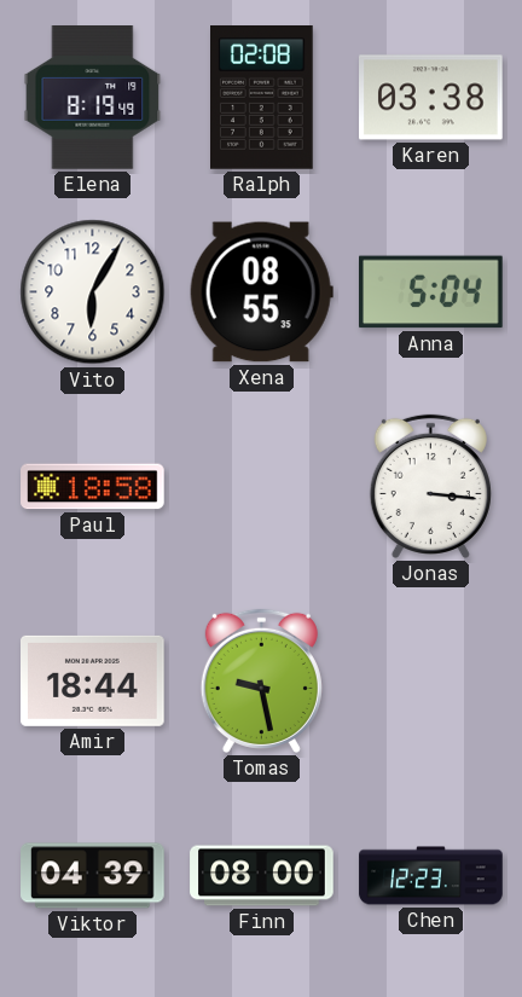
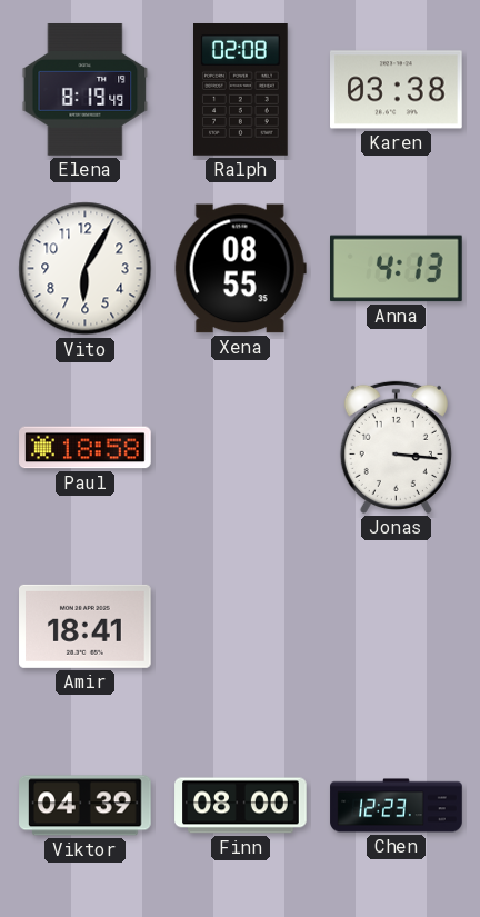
Anna: 5:04 -> 4:13 (397, 269)
Amir: 18:44 -> 18:41 (86, 626)
Tomas: 9:28 -> none (261, 680)
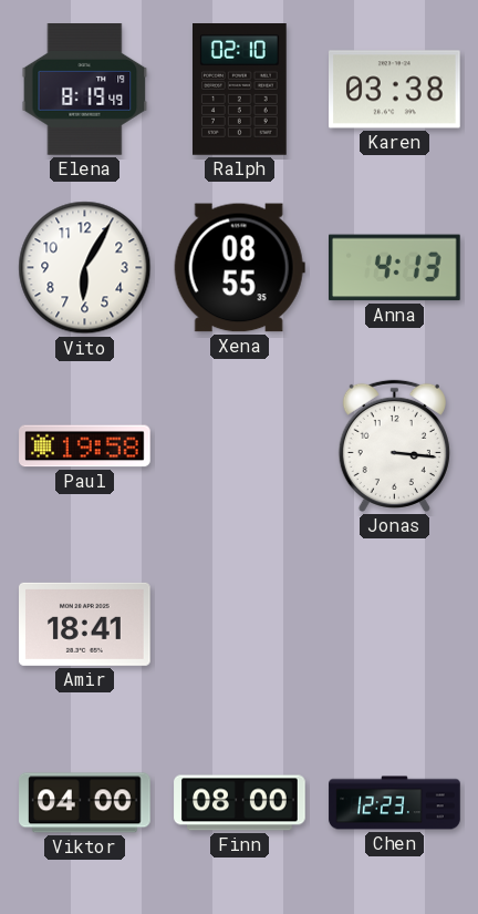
Ralph: 02:08 -> 02:10 (240, 90)
Paul: 18:58 -> 19:58 (85, 446)
Viktor: 04:39 -> 04:00 (85, 803)
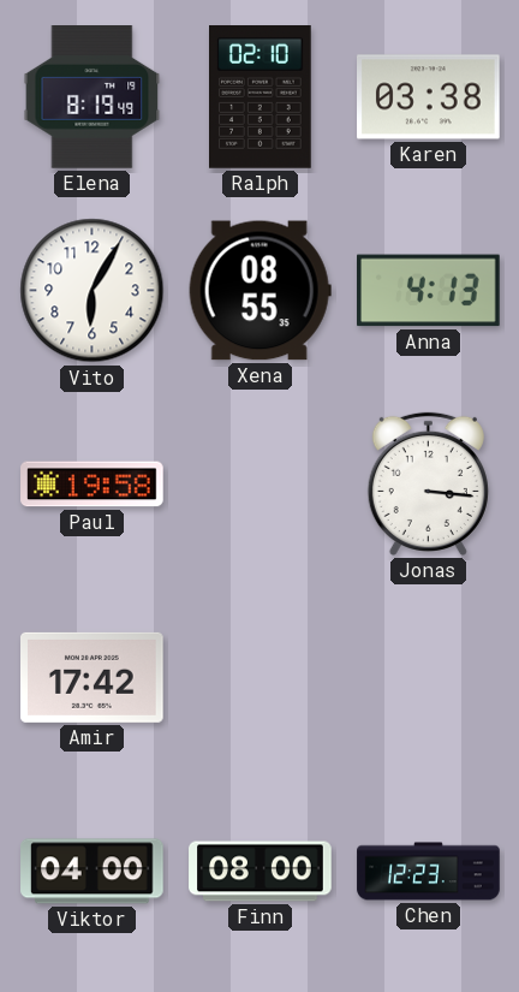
Amir: 18:41 -> 17:42 (93, 677)
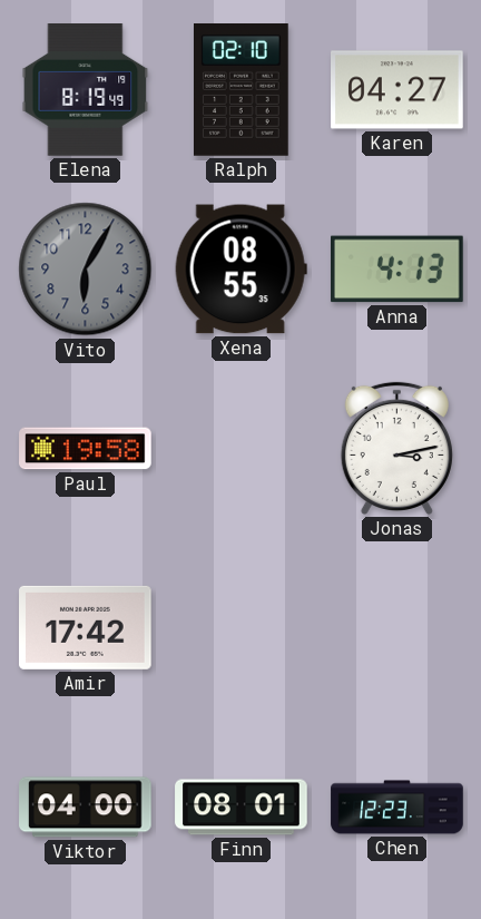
Karen: 03:38 -> 04:27 (397, 90)
Vito dial: white -> grey (86, 270)
Jonas: 3:16 -> 3:13 (396, 448)
Finn: 08:00 -> 08:01 (242, 808)
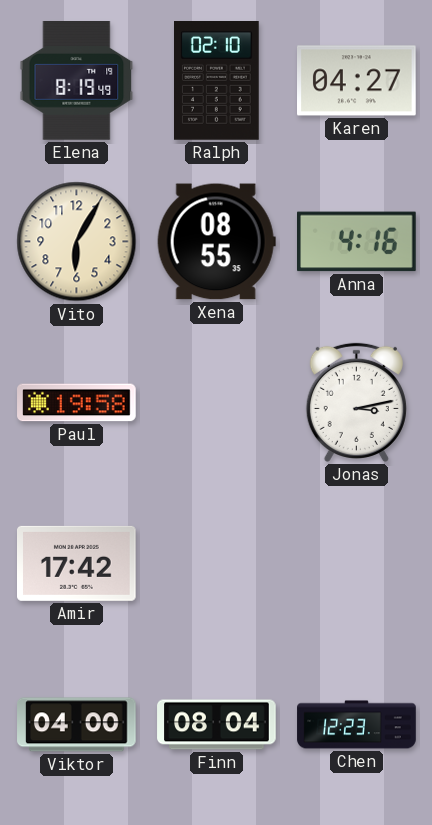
Vito dial: grey -> cream (77, 242)
Anna: 4:13 -> 4:16 (357, 242)
Finn: 08:01 -> 08:04 (217, 725)
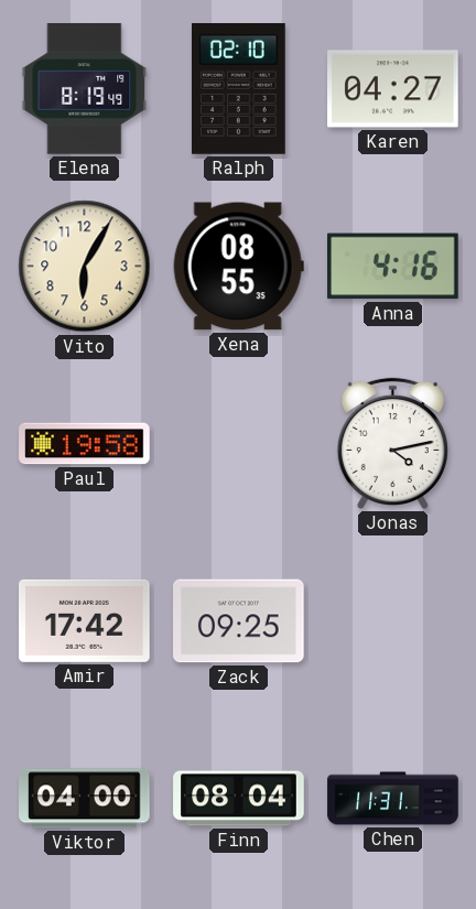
Jonas: 3:13 -> 4:13 (392, 443)
Zack: none -> 09:25 (239, 621)
Chen: 12:23 -> 11:31 (393, 799)
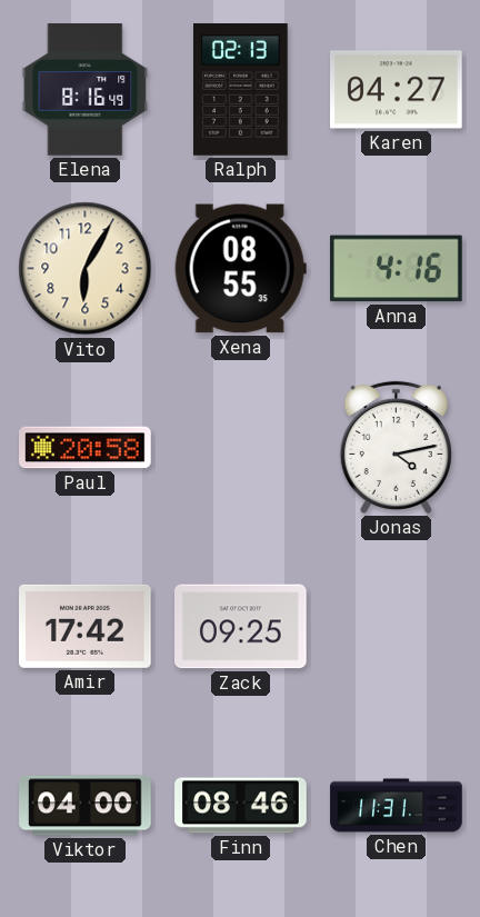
Elena: 8:19 -> 8:16 (86, 90)
Ralph: 02:10 -> 02:13 (241, 90)
Paul: 19:58 -> 20:58 (86, 448)
Finn: 08:04 -> 08:46 (241, 806)
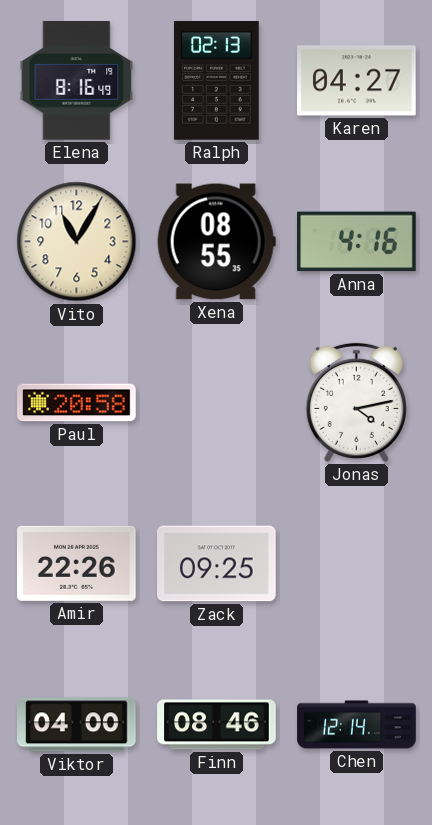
Vito: 6:05 -> 11:05 (77, 242)
Amir: 17:42 -> 22:26 (77, 563)
Chen: 11:31 -> 12:14 (357, 725)
